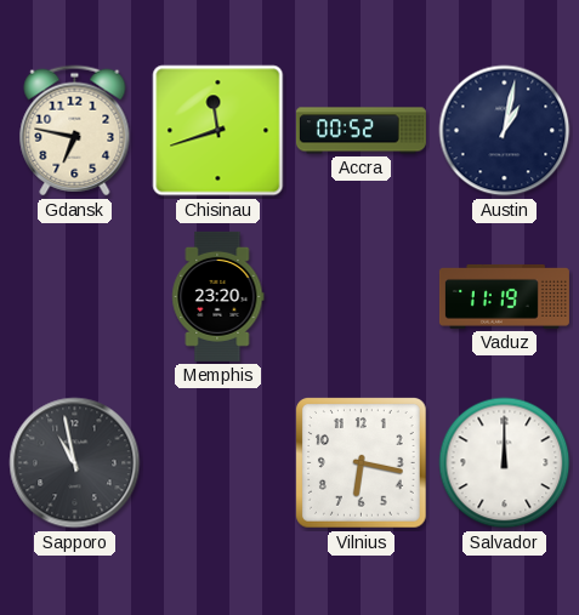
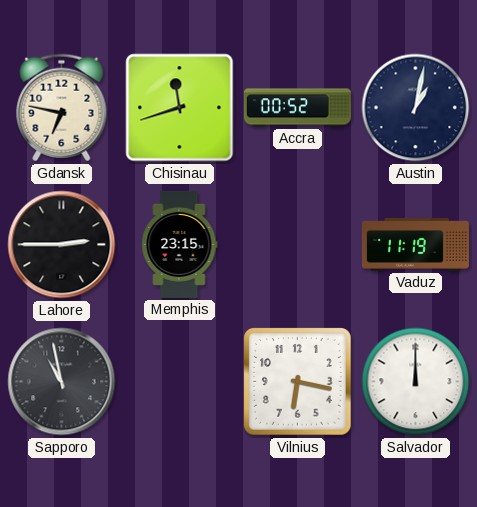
Lahore: none -> 2:45 (62, 245)
Memphis: 23:20 -> 23:15 (180, 244)
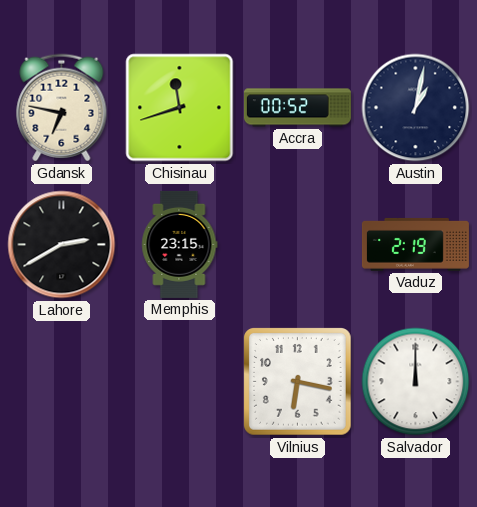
Lahore: 2:45 -> 2:40 (62, 245)
Vaduz: 11:19 -> 2:19 (415, 244)
Sapporo: 10:58 -> none (62, 382)
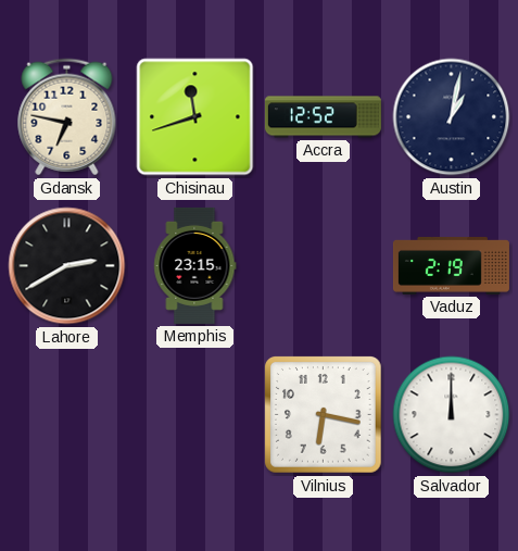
Accra: 00:52 -> 12:52 (323, 117)
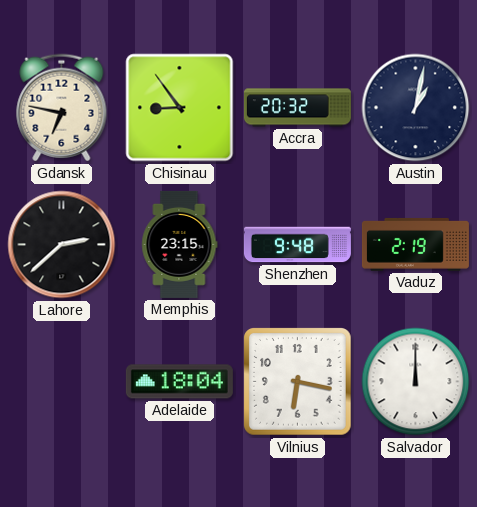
Chisinau: 11:42 -> 8:54 (180, 108)
Accra: 12:52 -> 20:32 (297, 108)
Lahore: 2:40 -> 2:38 (62, 245)
Shenzhen: none -> 9:48 (297, 245)
Adelaide: none -> 18:04 (179, 382)
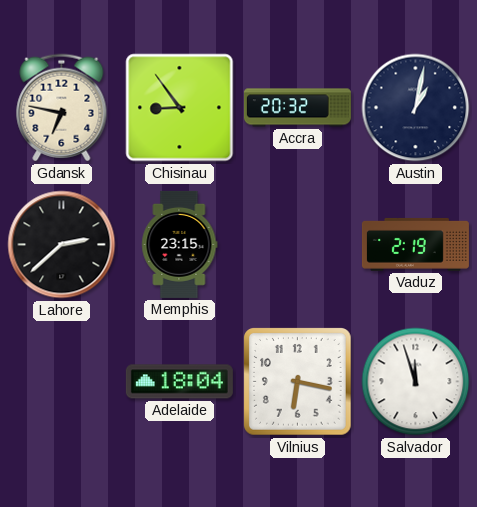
Shenzhen: 9:48 -> none (297, 245)
Salvador: 12:00 -> 11:57 (416, 382)
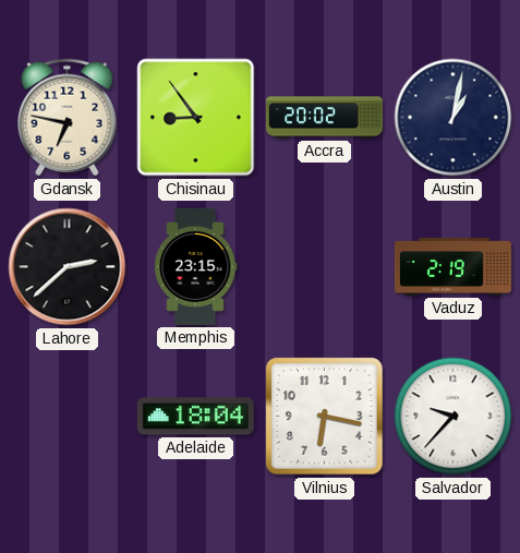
Accra: 20:32 -> 20:02 (324, 118)
Salvador: 11:57 -> 9:37 (454, 417)
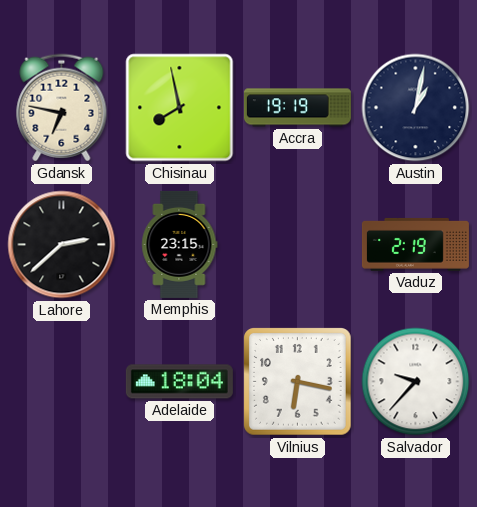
Chisinau: 8:54 -> 7:58 (180, 108)
Accra: 20:02 -> 19:19 (297, 108)
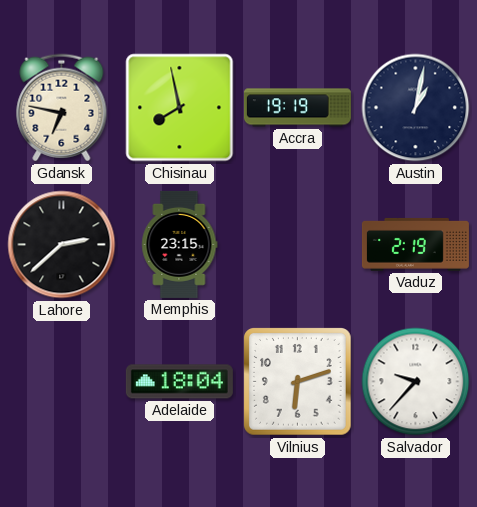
Vilnius: 6:17 -> 6:12 (298, 382)
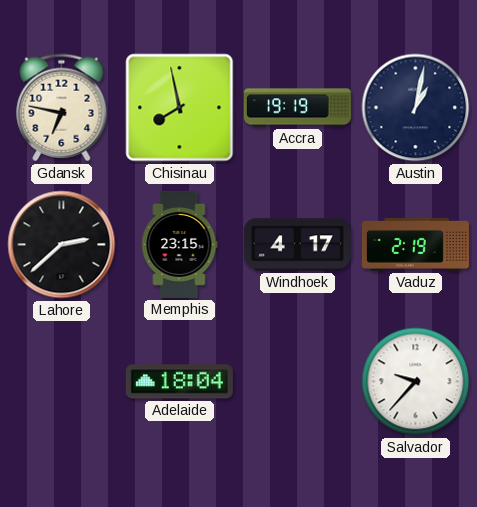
Windhoek: none -> 4:17 (297, 245)
Vilnius: 6:12 -> none (298, 382)
